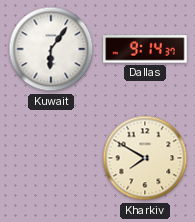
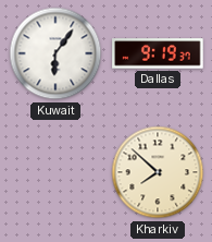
Dallas: 9:14 -> 9:19 (158, 53)
Kharkiv: 7:50 -> 7:52 (158, 172)
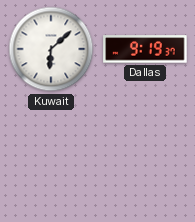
Kuwait: 6:06 -> 6:08 (51, 49)
Kharkiv: 7:52 -> none (158, 172)
